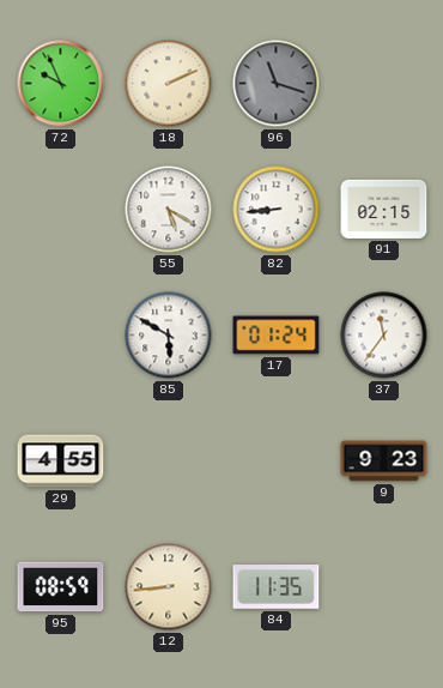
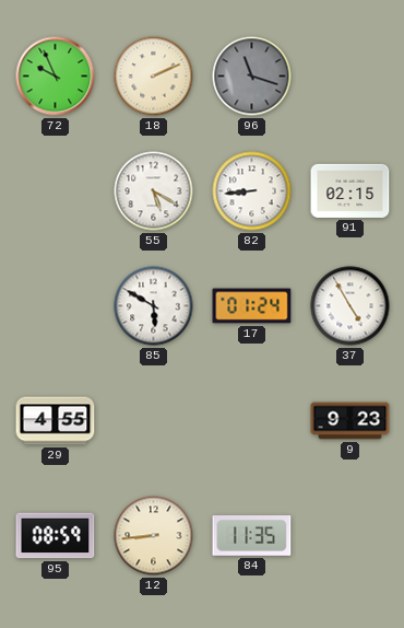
37: 11:36 -> 4:55 (350, 306)
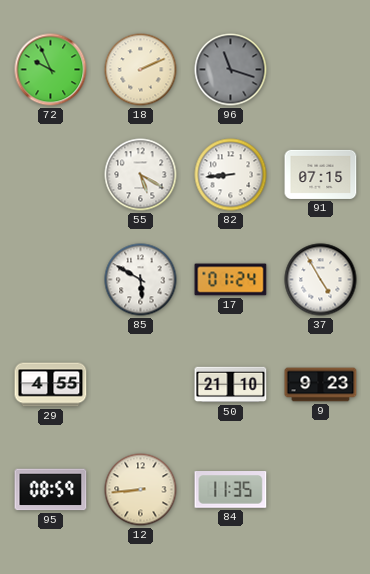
91: 02:15 -> 07:15 (321, 174)
50: none -> 21:10 (231, 385)
